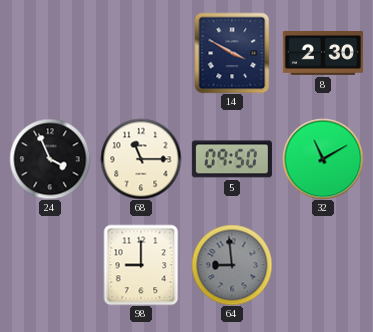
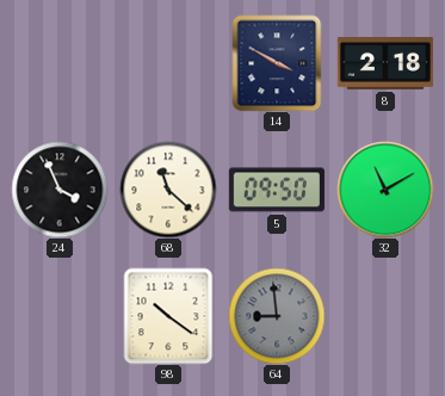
8: 2:30 -> 2:18 (385, 64)
68: 11:15 -> 11:22 (168, 190)
98: 9:00 -> 10:21 (168, 316)
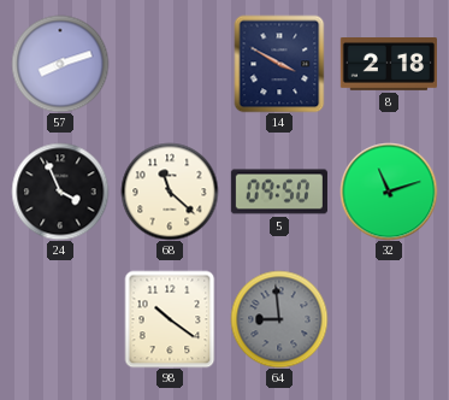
57: none -> 8:12 (60, 64)
32: 11:10 -> 11:12 (389, 192)
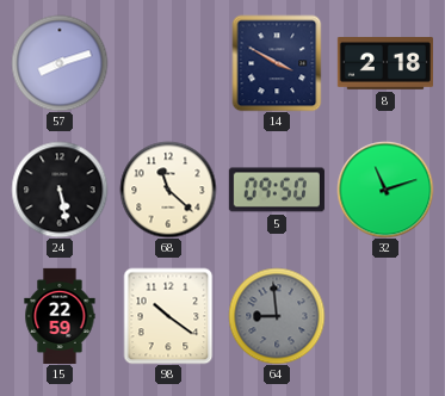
24: 3:56 -> 5:28 (60, 190)
15: none -> 22:59 (60, 315)
